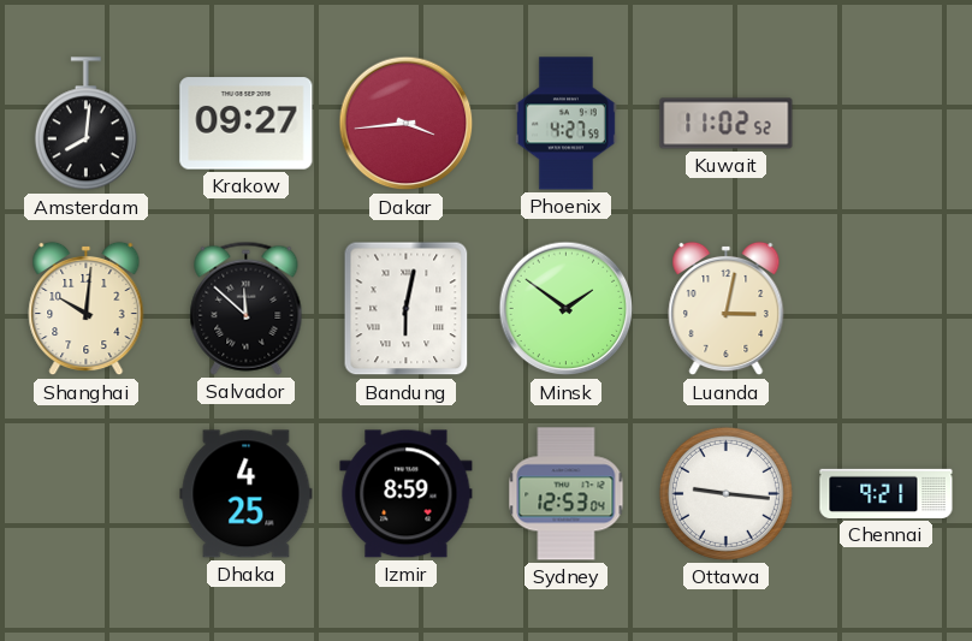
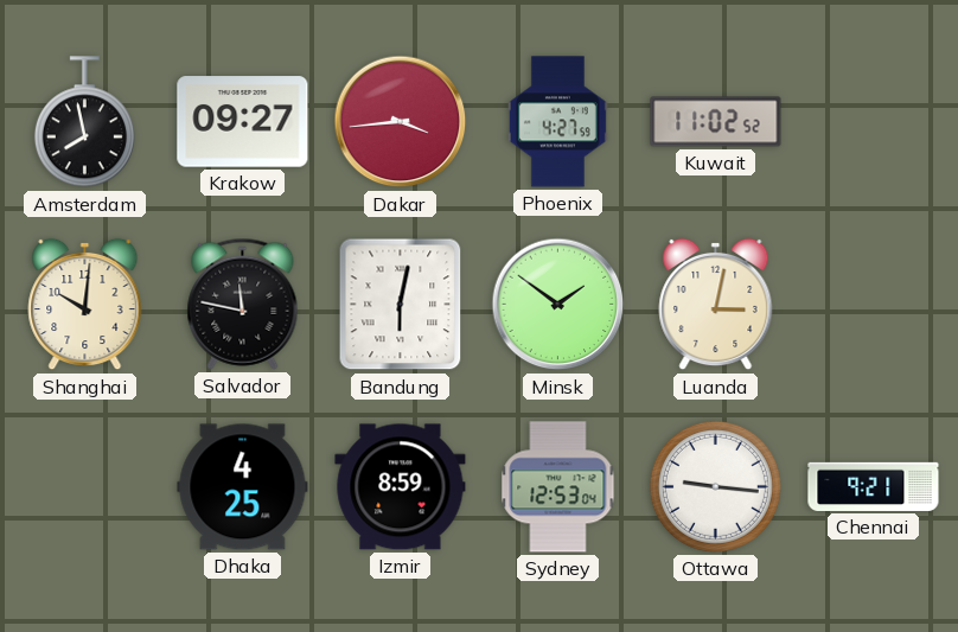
Amsterdam: 8:01 -> 7:58 (84, 122)
Salvador: 11:52 -> 11:47 (243, 304)
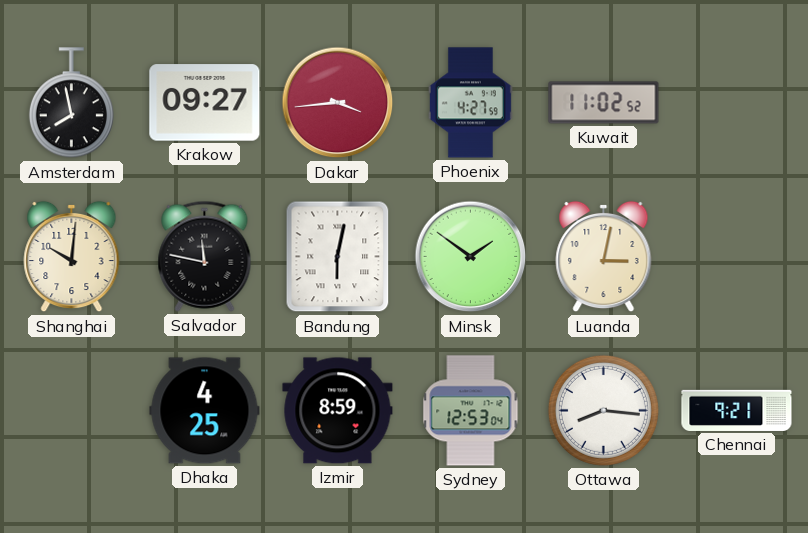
Ottawa: 9:16 -> 8:16 (603, 410)
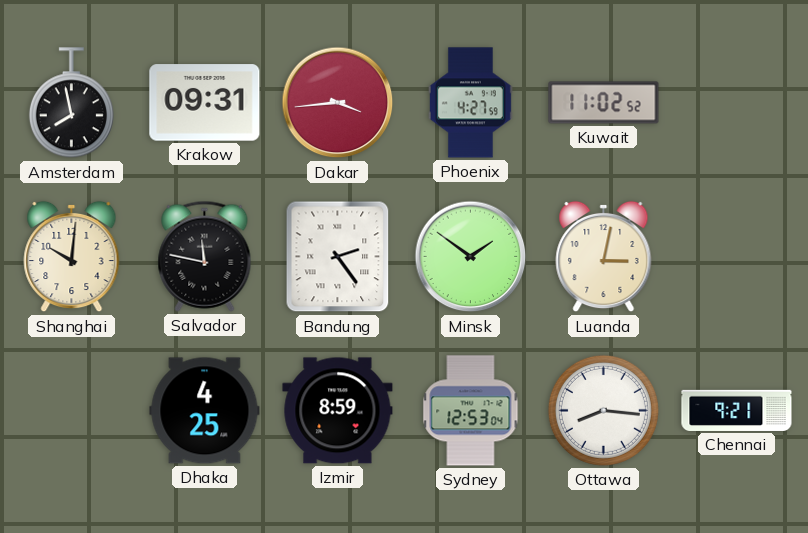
Krakow: 09:27 -> 09:31 (205, 103)
Bandung: 6:02 -> 2:24 (338, 257)
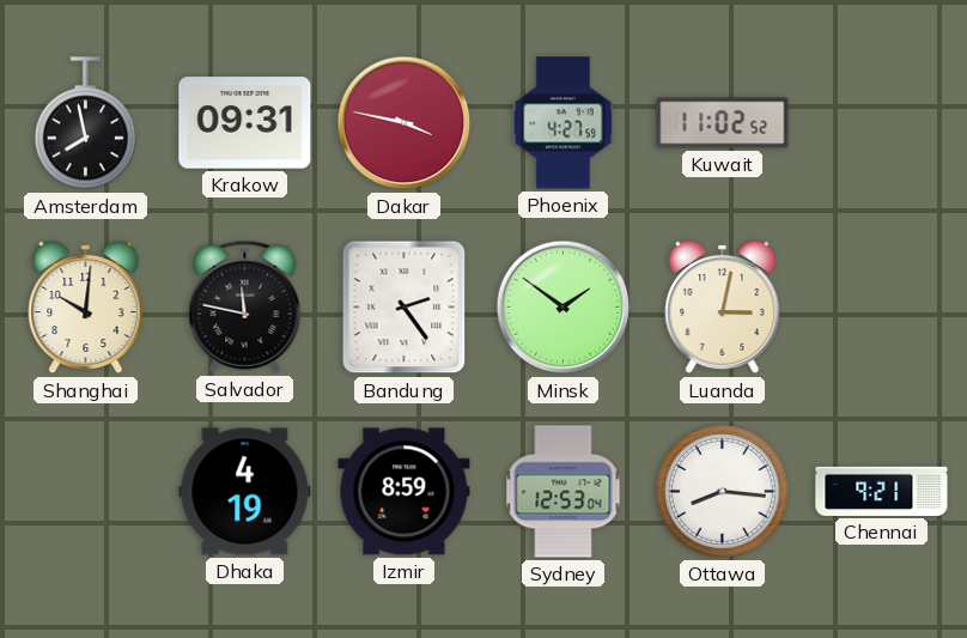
Dakar: 3:44 -> 3:47 (405, 123)
Dhaka: 4:25 -> 4:19 (245, 492)
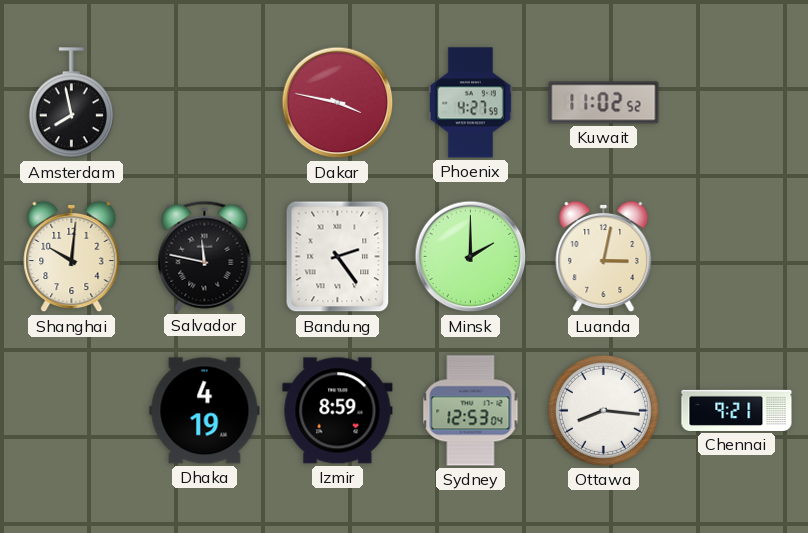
Krakow: 09:31 -> none (245, 123)
Minsk: 1:51 -> 2:00 (471, 257)
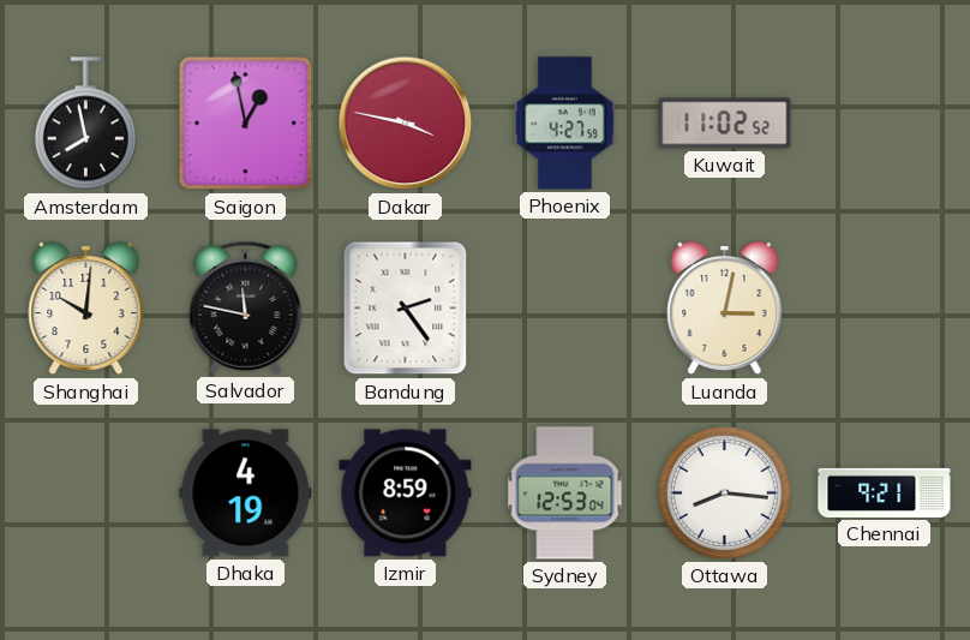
Saigon: none -> 12:58 (246, 124)
Minsk: 2:00 -> none (471, 257)
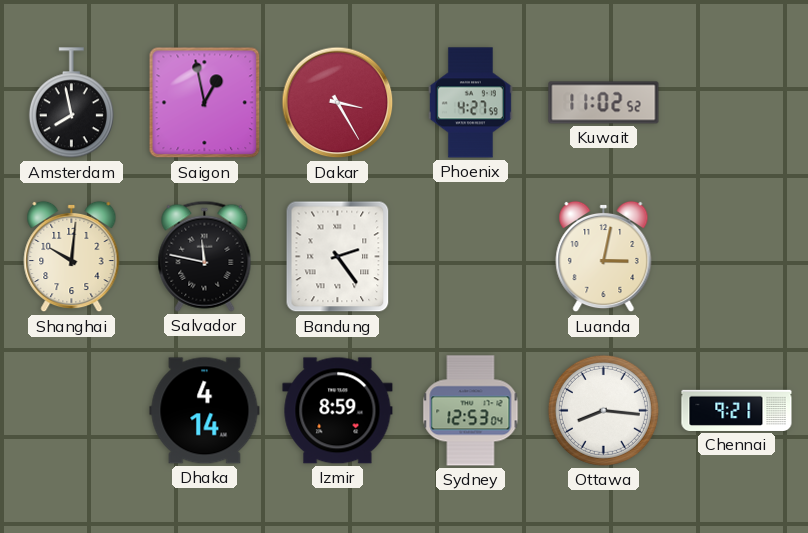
Dakar: 3:47 -> 3:25 (338, 103)
Dhaka: 4:19 -> 4:14 (205, 411)
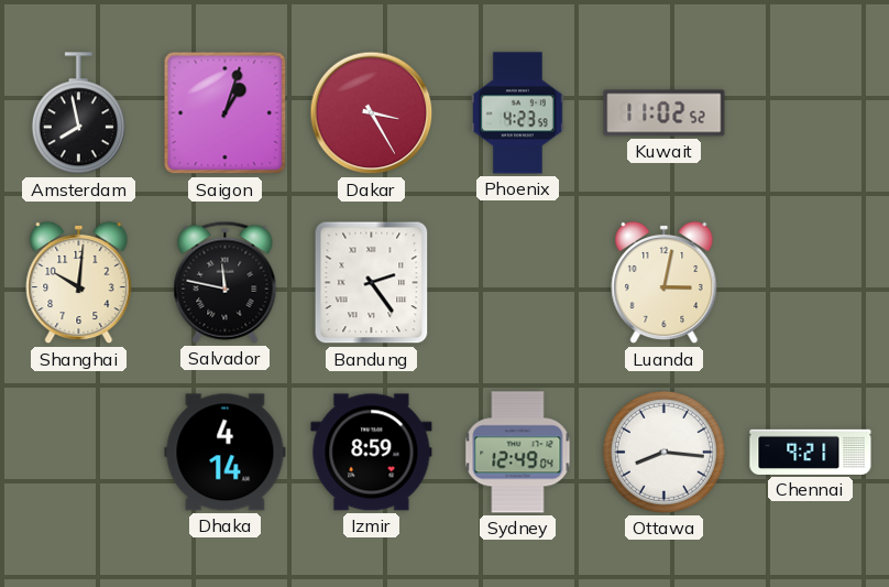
Saigon: 12:58 -> 1:03 (226, 113)
Phoenix: 4:27 -> 4:23 (517, 113)
Sydney: 12:53 -> 12:49 (518, 453)
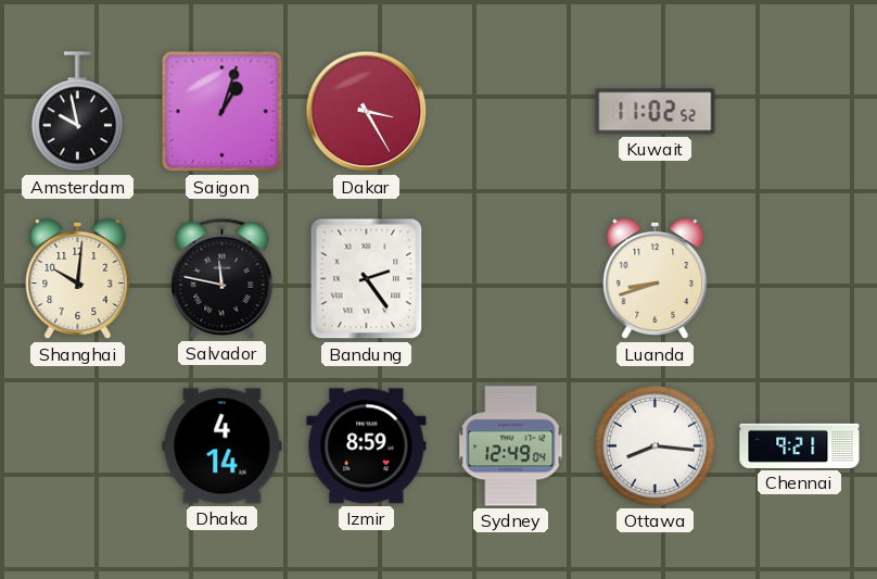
Amsterdam: 7:58 -> 9:58 (77, 112)
Phoenix: 4:23 -> none (517, 113)
Luanda: 3:02 -> 8:42 (656, 279)
